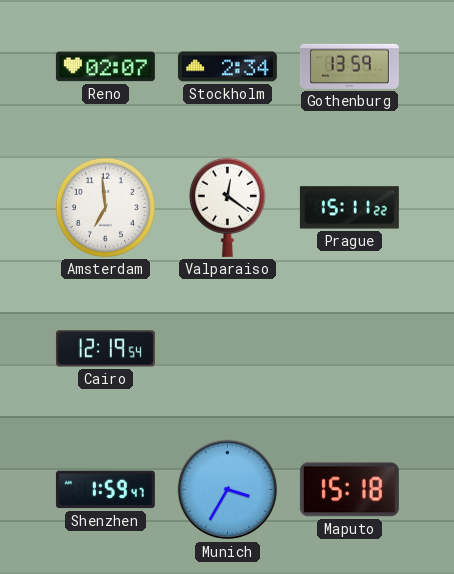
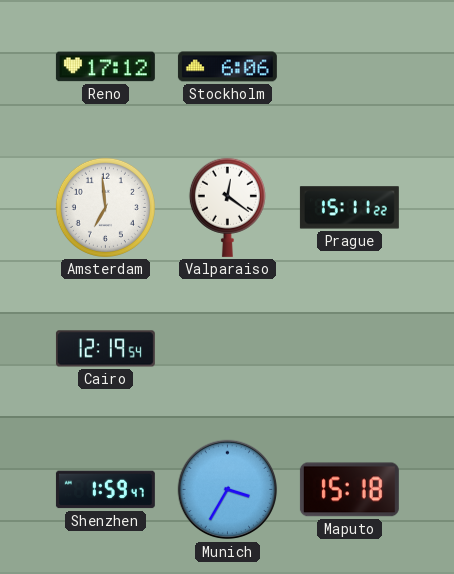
Reno: 02:07 -> 17:12 (105, 67)
Stockholm: 2:34 -> 6:06 (227, 67)
Gothenburg: 13:59 -> none (349, 66)
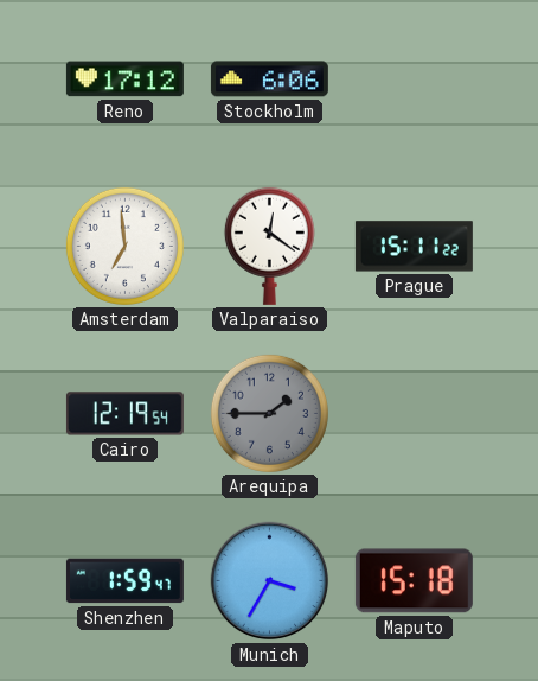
Arequipa: none -> 1:45 (269, 413)
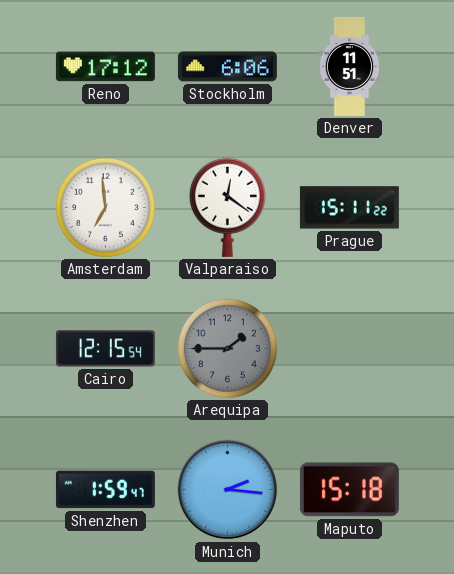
Denver: none -> 11:51 (350, 66)
Cairo: 12:19 -> 12:15 (105, 349)
Munich: 3:35 -> 2:16 (228, 490)
